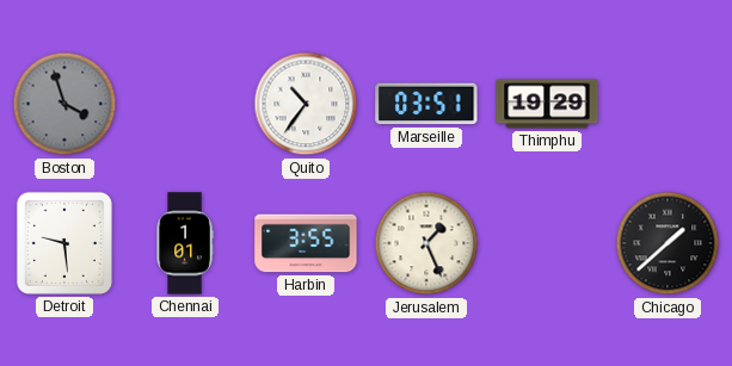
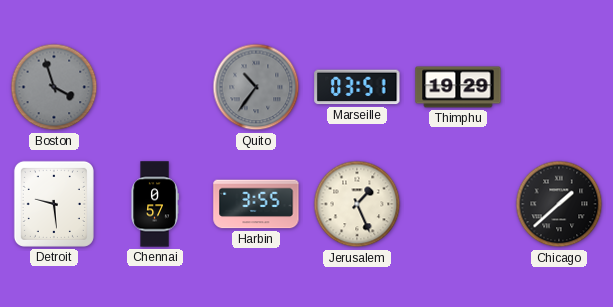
Quito dial: white -> grey (256, 87)
Chennai: 1:01 -> 0:57 (155, 204)
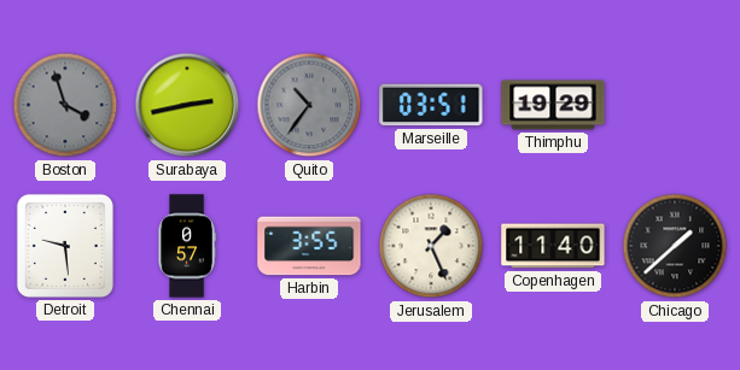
Surabaya: none -> 2:43 (187, 105)
Copenhagen: none -> 11:40 (553, 246)
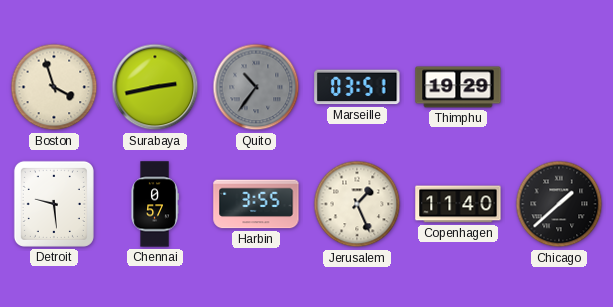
Boston dial: grey -> cream (54, 87)
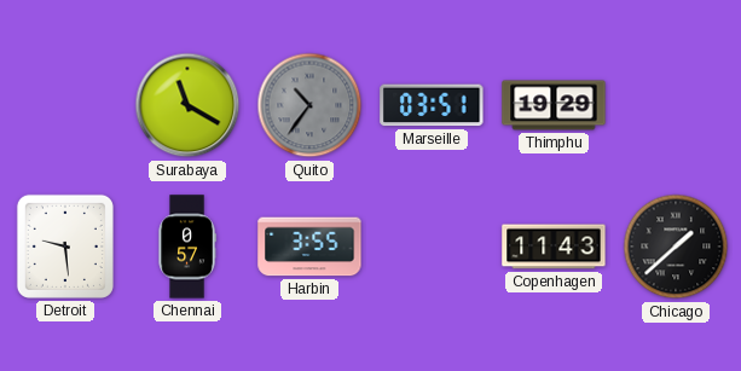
Boston: 3:57 -> none (54, 87)
Surabaya: 2:43 -> 11:20 (187, 105)
Jerusalem: 1:26 -> none (357, 204)
Copenhagen: 11:40 -> 11:43 (554, 247)
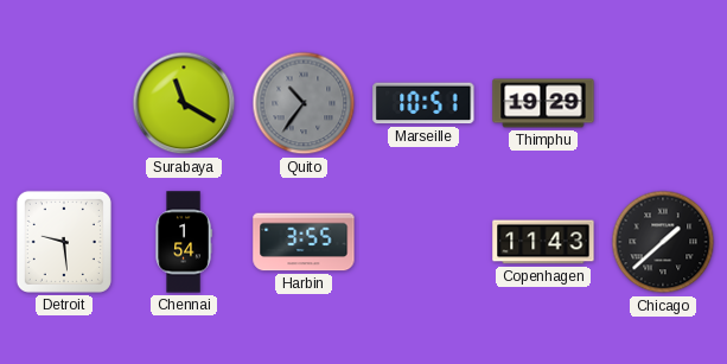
Marseille: 03:51 -> 10:51 (423, 103)
Chennai: 0:57 -> 1:54 (184, 242)
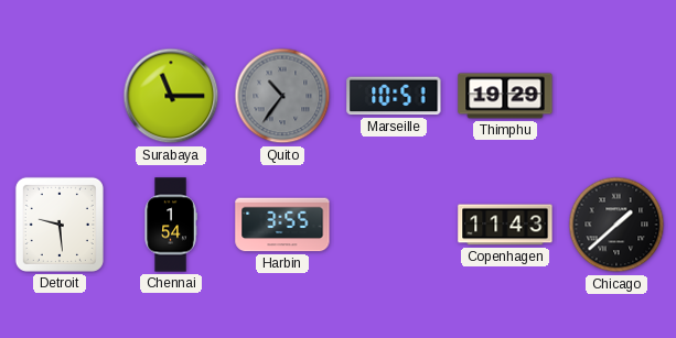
Surabaya: 11:20 -> 11:15 (171, 96)
